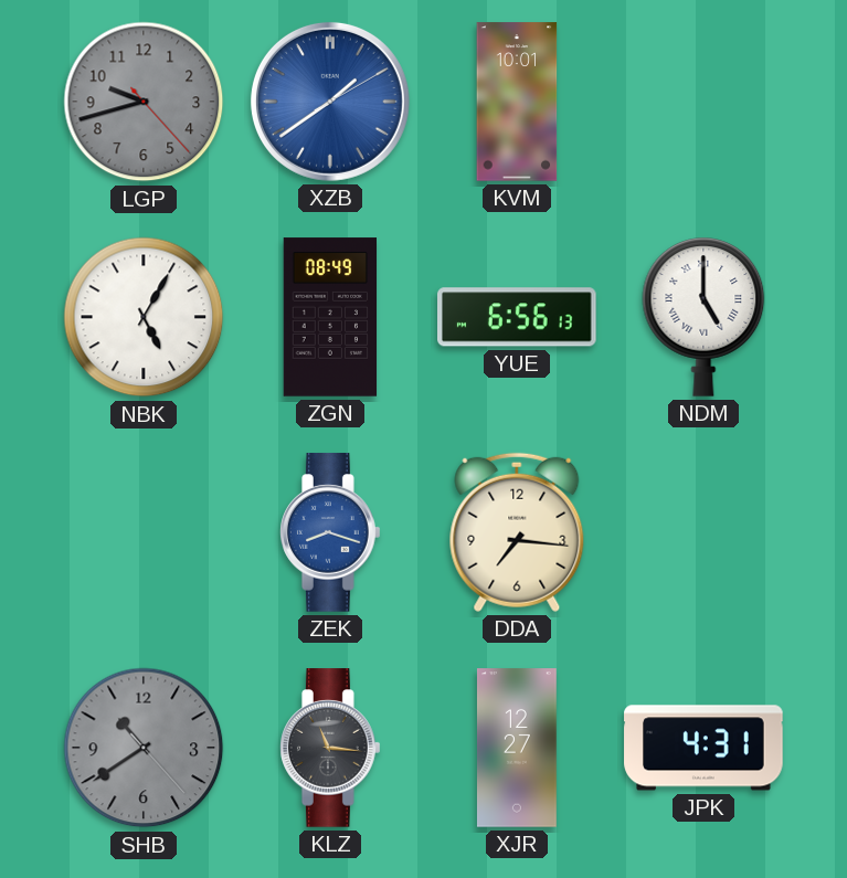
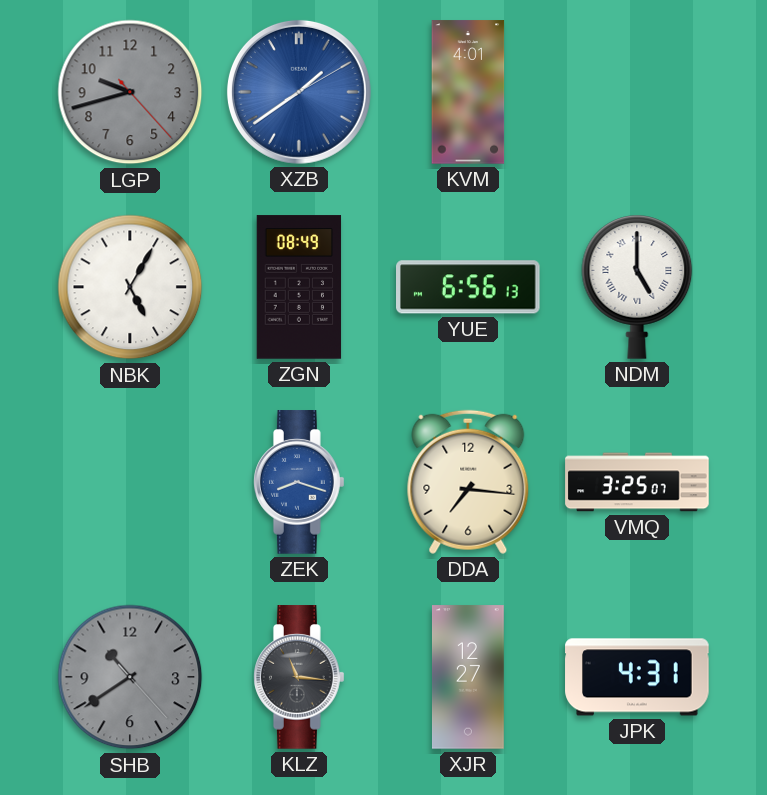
KVM: 10:01 -> 4:01 (468, 92)
VMQ: none -> 3:25 (637, 482)
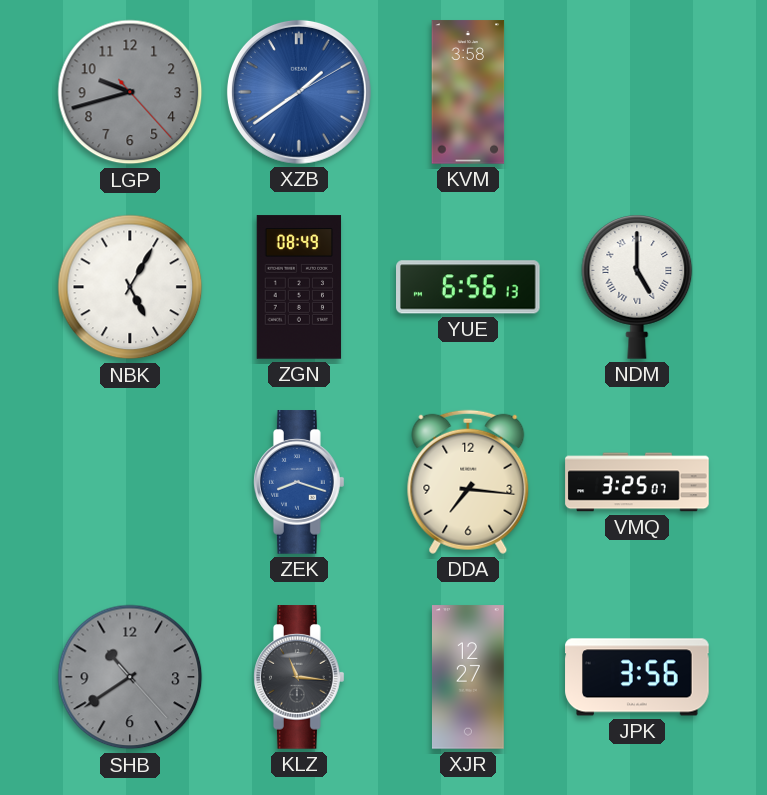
KVM: 4:01 -> 3:58 (468, 92)
JPK: 4:31 -> 3:56 (637, 677)
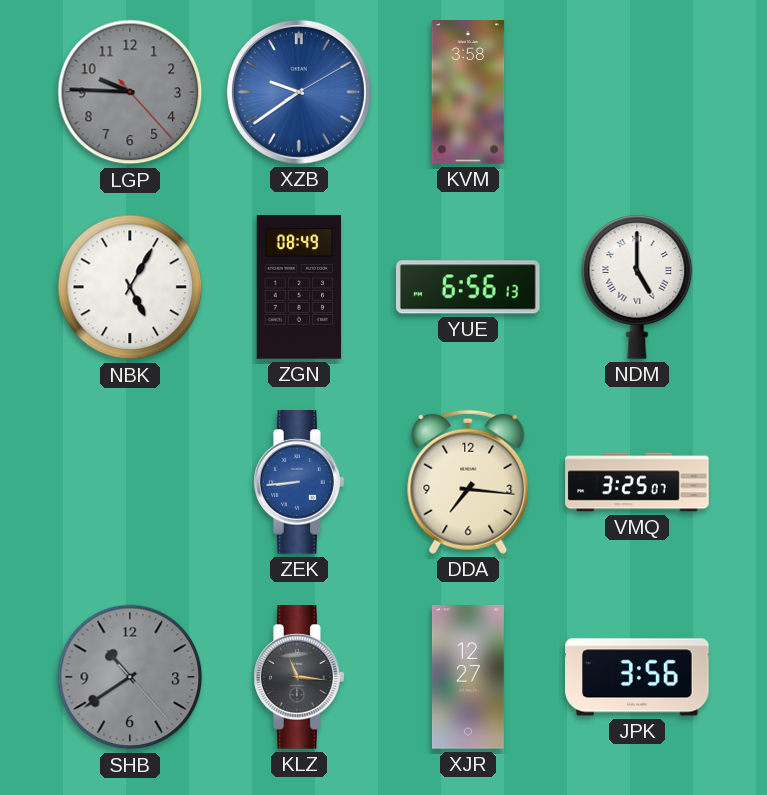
LGP: 9:42 -> 9:45 (130, 92)
XZB: 1:39 -> 9:39 (299, 92)
ZEK: 8:18 -> 8:44 (300, 482)
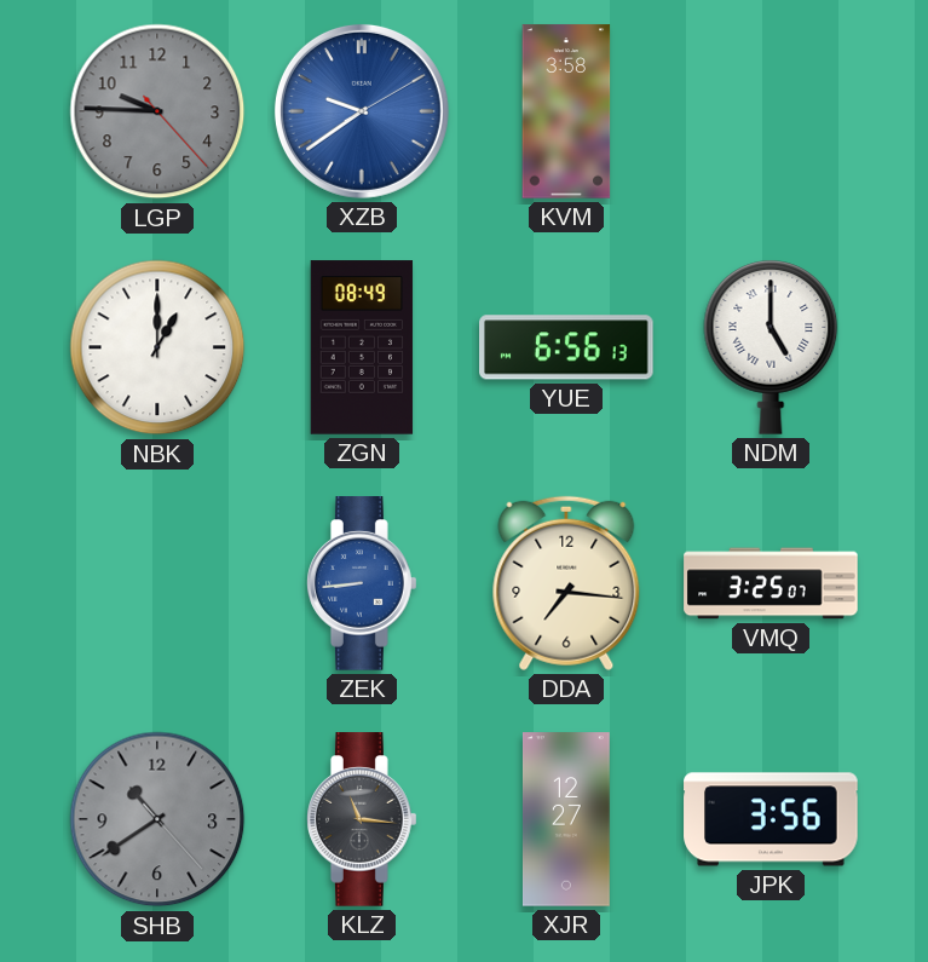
NBK: 5:05 -> 1:00 (157, 347)
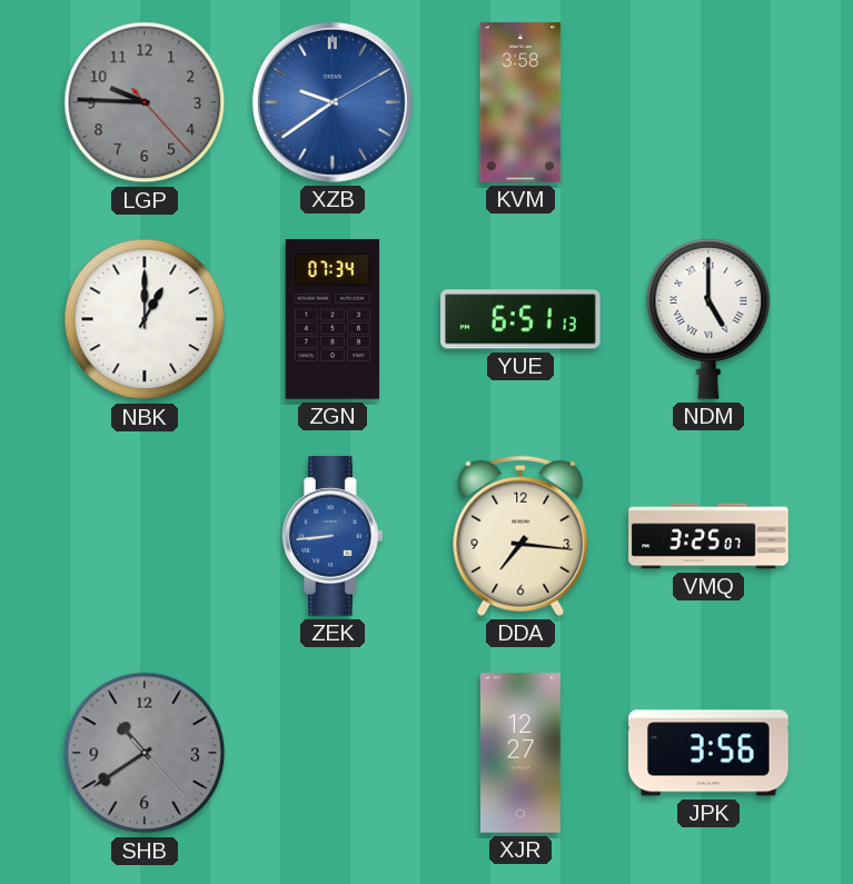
ZGN: 08:49 -> 07:34 (333, 319)
YUE: 6:56 -> 6:51 (522, 319)
KLZ: 11:16 -> none (363, 819)
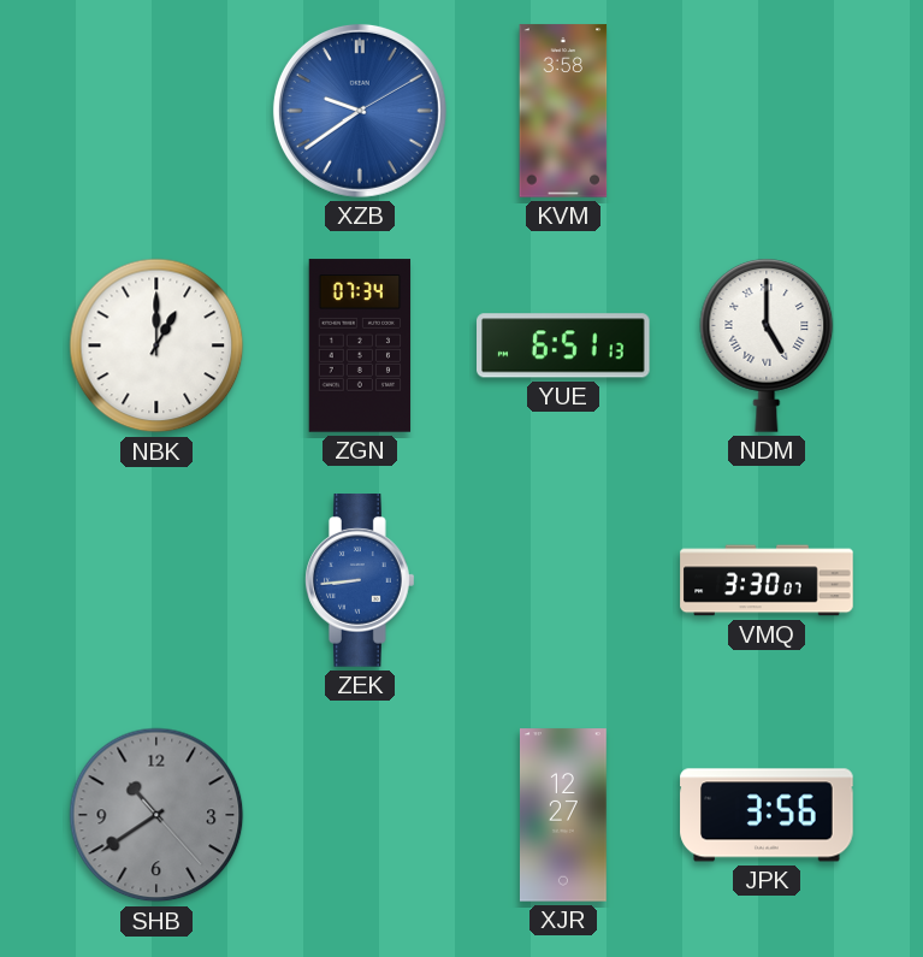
LGP: 9:45 -> none (145, 102)
DDA: 7:16 -> none (520, 536)
VMQ: 3:25 -> 3:30 (767, 580)
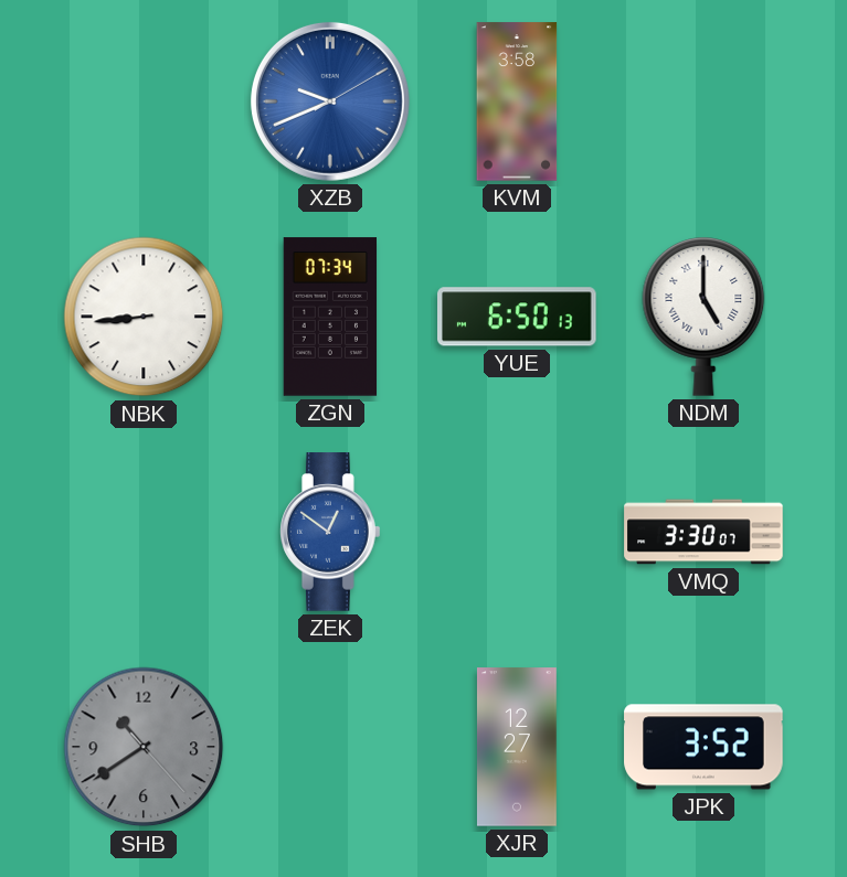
XZB: 9:39 -> 9:41 (330, 101)
NBK: 1:00 -> 8:44 (144, 317)
YUE: 6:51 -> 6:50 (518, 317)
ZEK: 8:44 -> 12:51 (331, 532)
JPK: 3:56 -> 3:52 (703, 747)
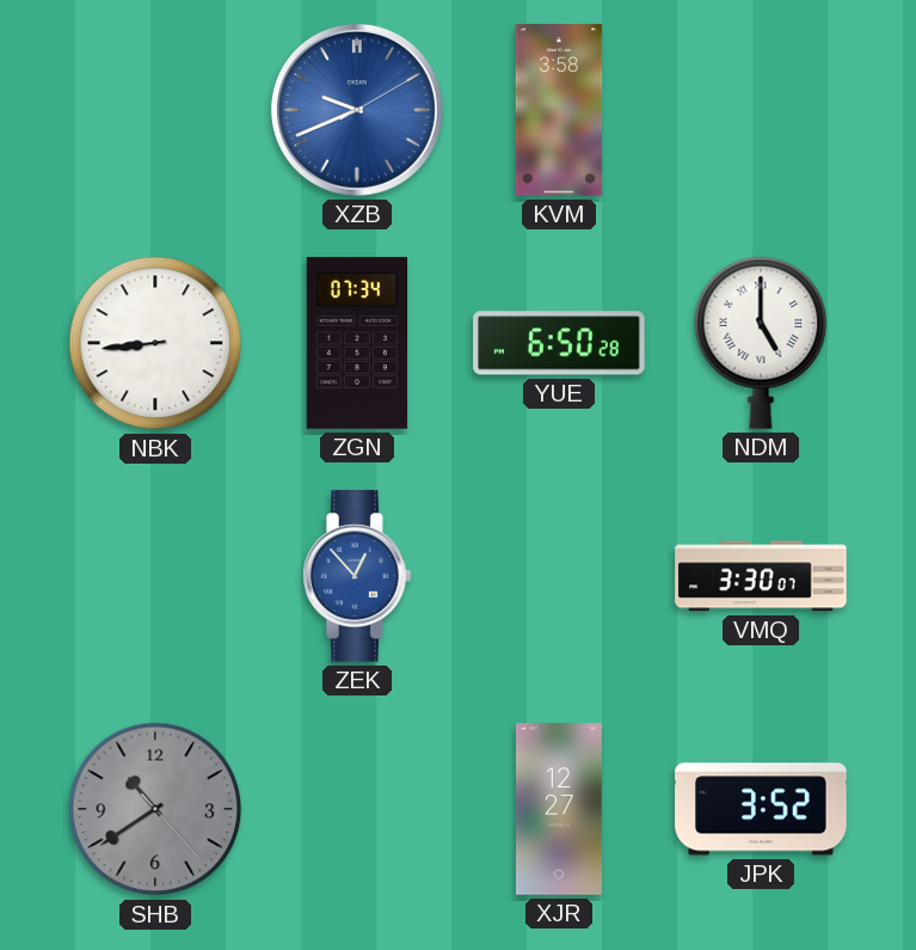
YUE: 6:50:13 -> 6:50:28 (560, 343)
ZEK: 12:51 -> 12:53 (358, 576)
